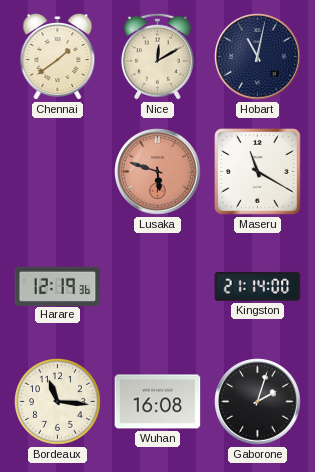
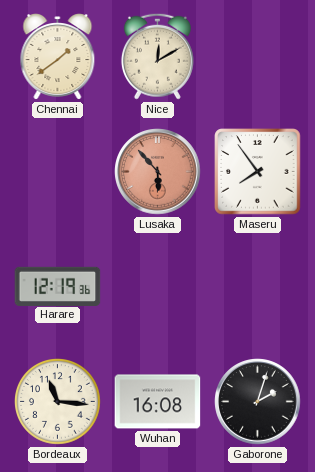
Hobart: 11:02 -> none (258, 57)
Lusaka: 5:48 -> 5:53 (158, 172)
Maseru: 11:20 -> 7:54 (258, 172)
Kingston: 21:14 -> none (258, 286)
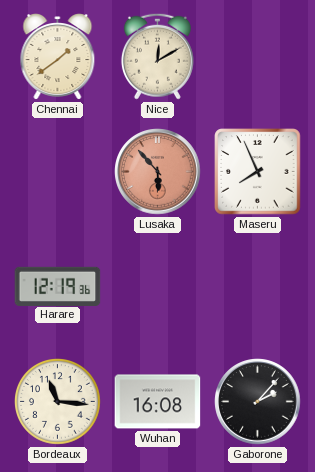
Maseru: 7:54 -> 7:56 (258, 172)
Gaborone: 2:03 -> 2:07 (258, 402)
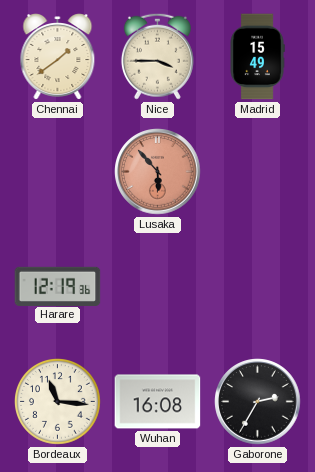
Nice: 12:10 -> 3:45 (157, 56)
Madrid: none -> 15:49 (257, 57)
Maseru: 7:56 -> none (258, 172)
Gaborone: 2:07 -> 2:35 (258, 402)
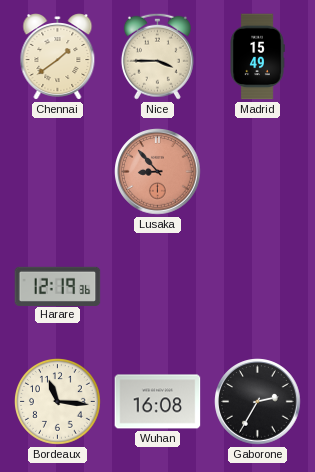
Lusaka: 5:53 -> 8:53 (158, 172)
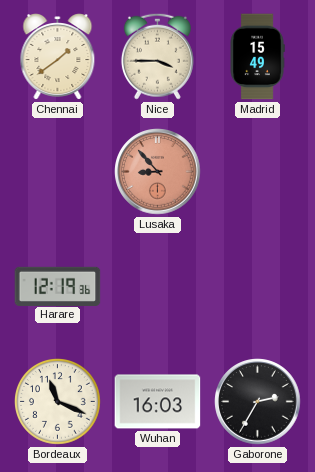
Bordeaux: 11:16 -> 11:19 (58, 402)
Wuhan: 16:08 -> 16:03 (158, 402)
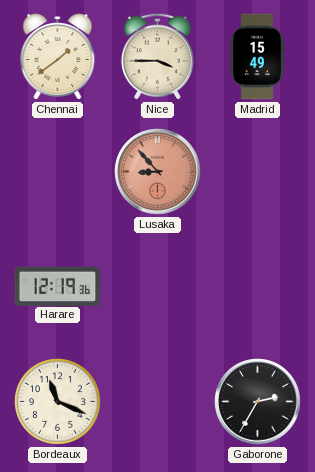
Wuhan: 16:03 -> none (158, 402)
